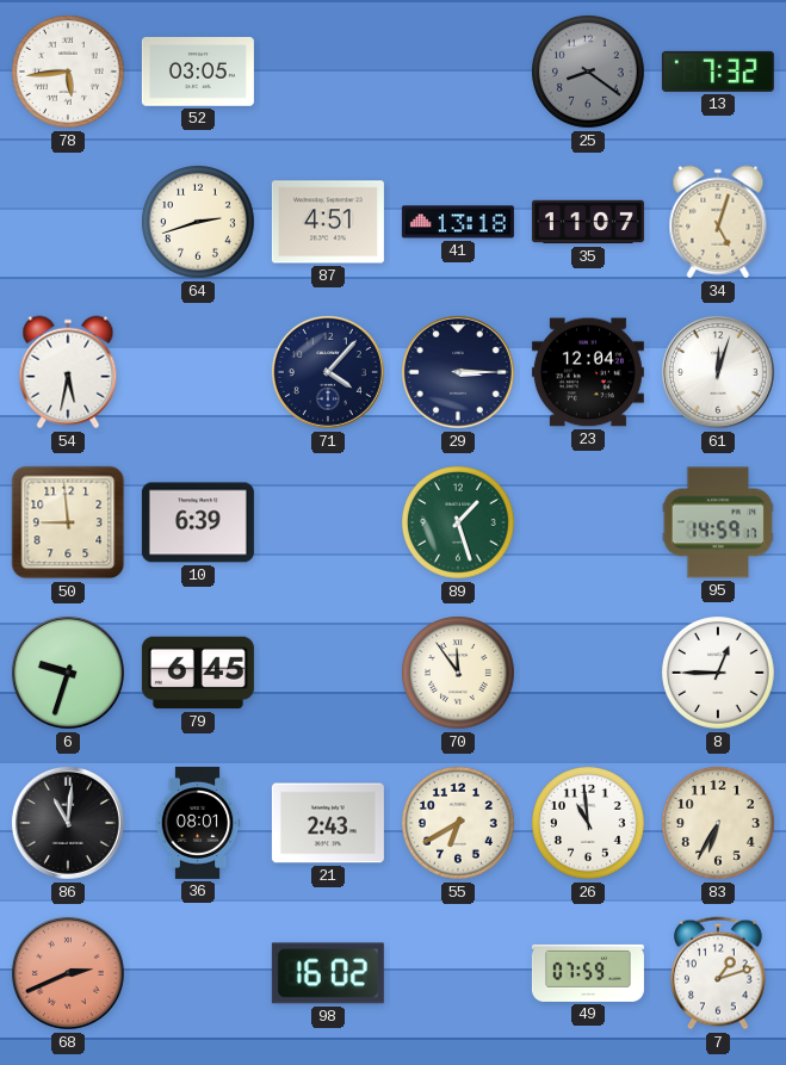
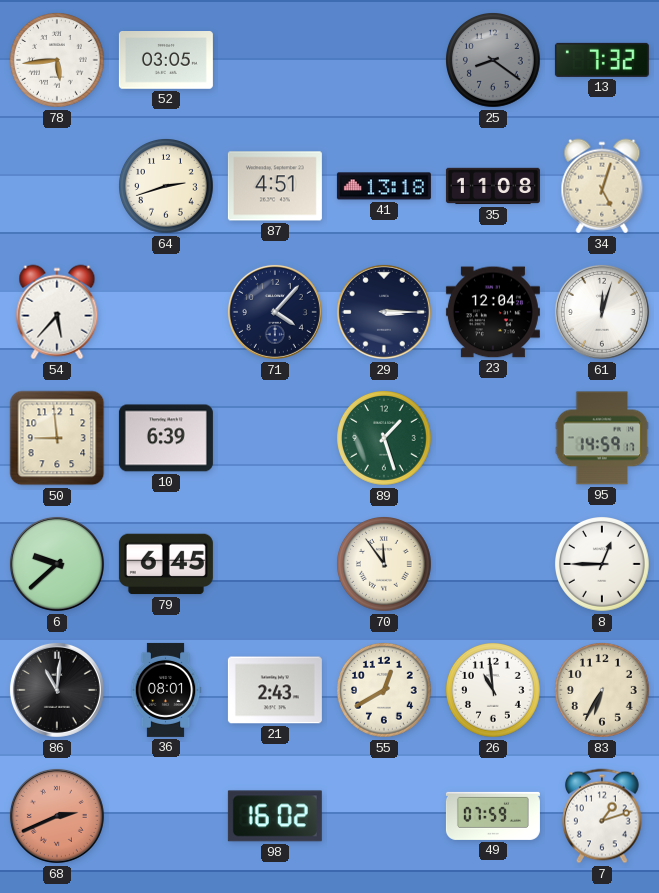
35: 11:07 -> 11:08 (493, 186)
54: 5:32 -> 5:37 (57, 312)
6: 9:33 -> 9:38 (57, 564)
55: 6:40 -> 12:40 (385, 691)
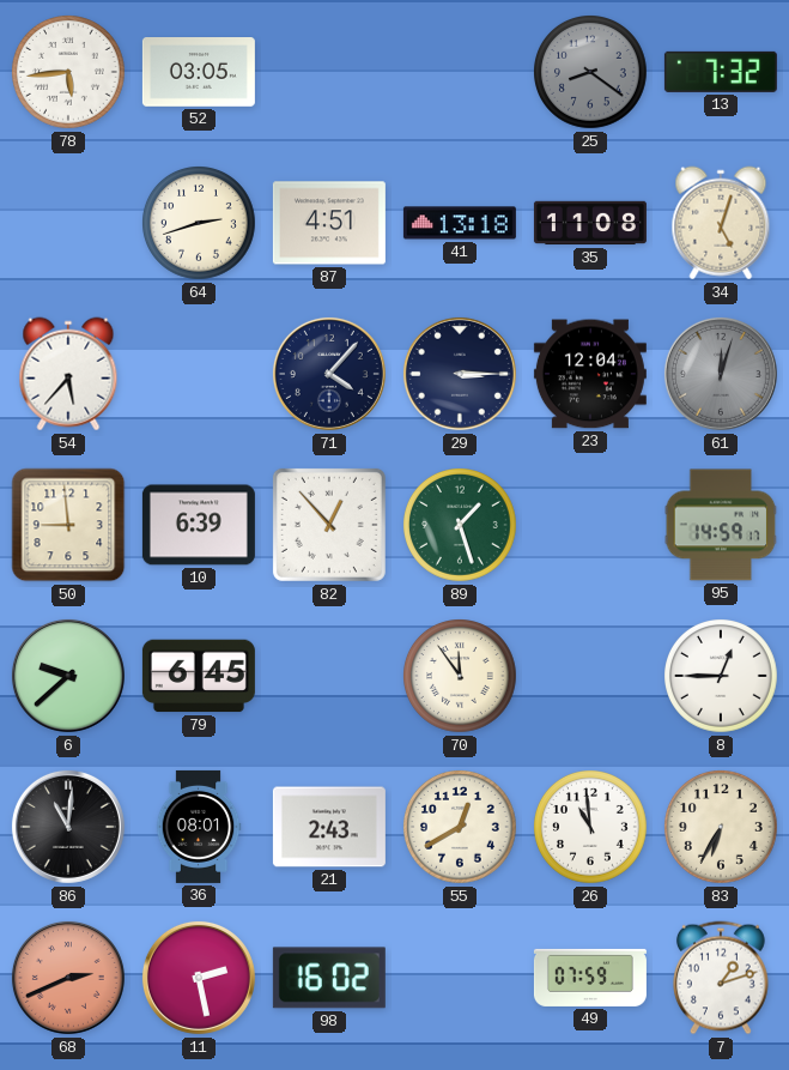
61 dial: white -> grey (721, 374)
82: none -> 12:53 (329, 525)
11: none -> 2:28 (199, 978)
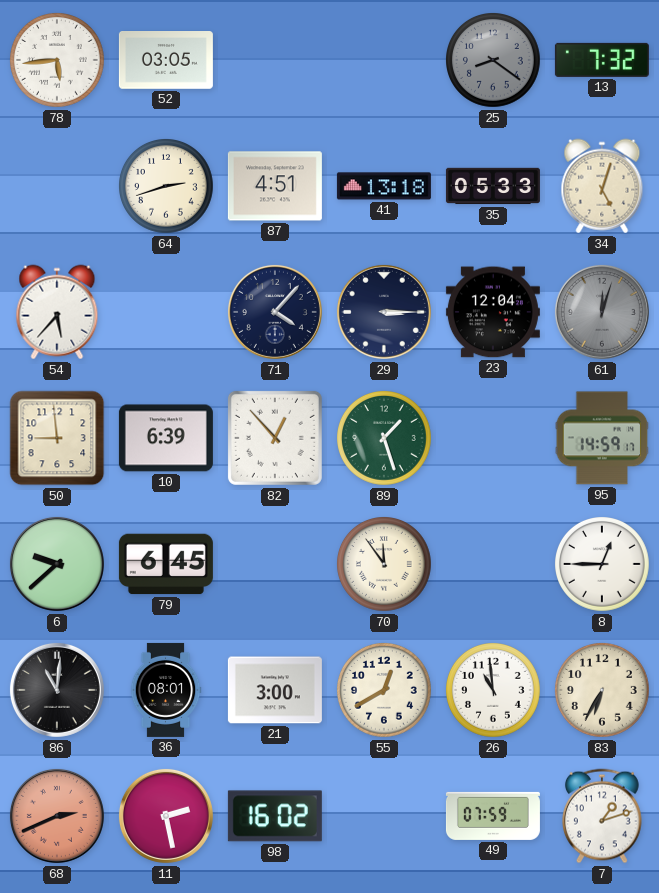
35: 11:08 -> 05:33 (493, 186)
21: 2:43 -> 3:00 (275, 690)
